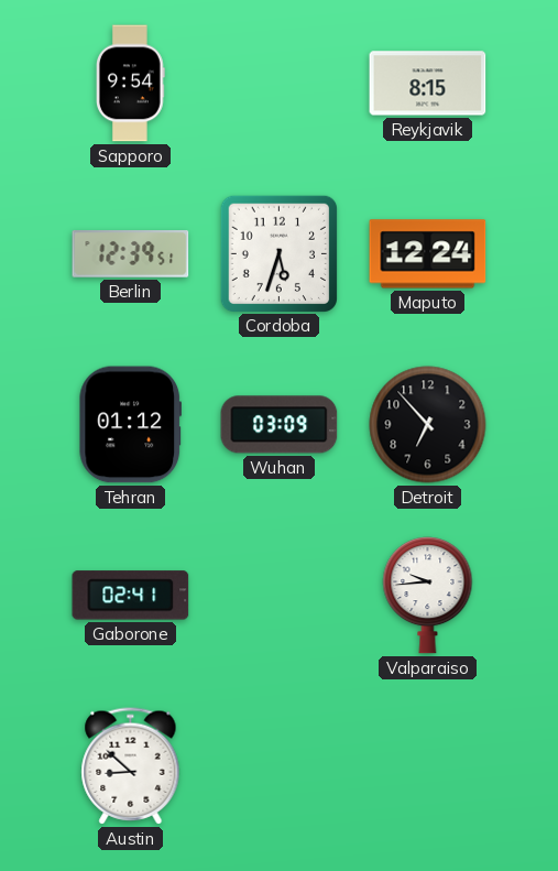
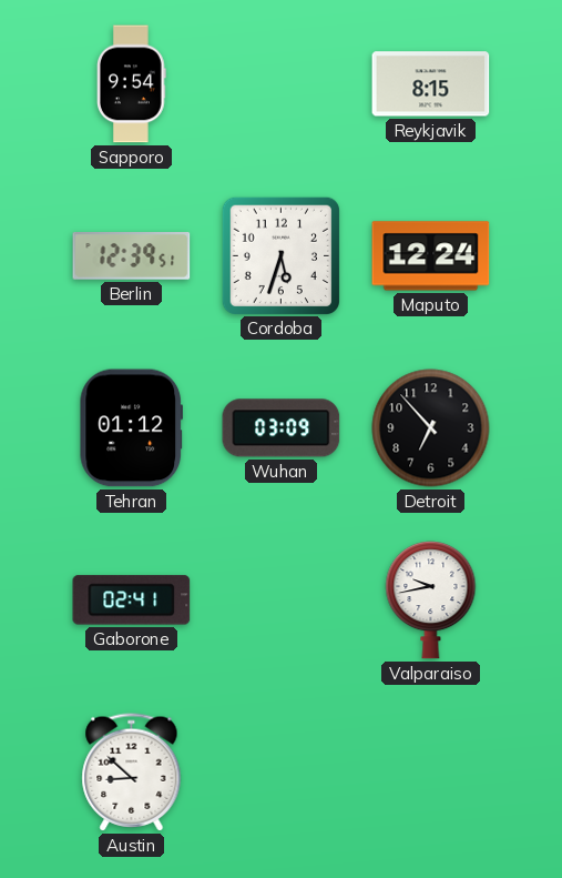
Valparaiso: 9:44 -> 9:43 (431, 601)
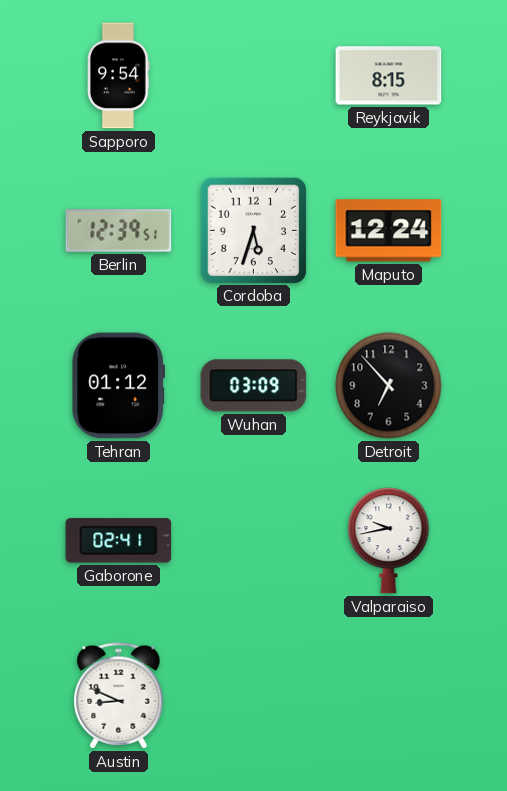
Austin: 8:52 -> 8:49 (119, 696)
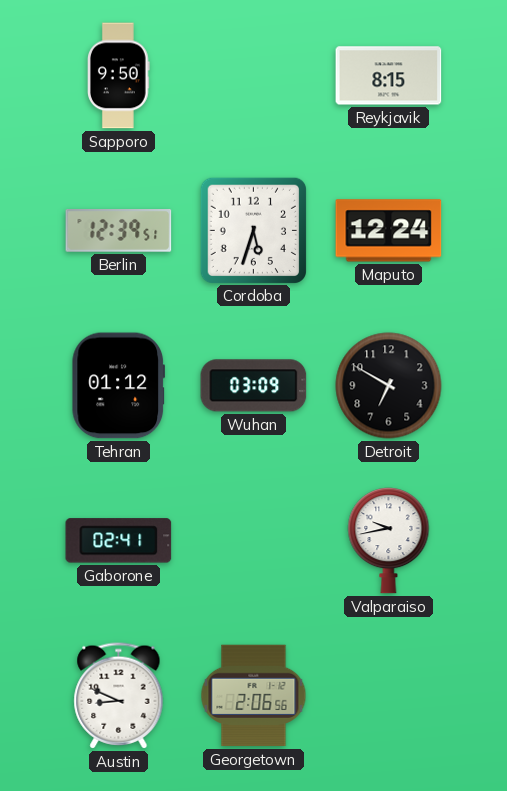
Sapporo: 9:54 -> 9:50 (119, 76)
Detroit: 6:53 -> 6:50 (389, 386)
Georgetown: none -> 2:06 (254, 696)
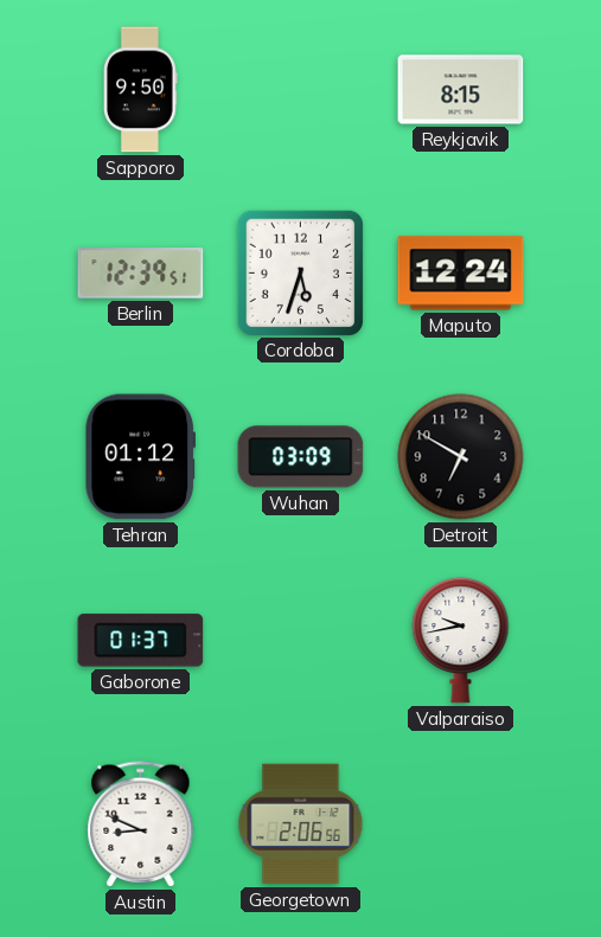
Gaborone: 02:41 -> 01:37 (141, 641)
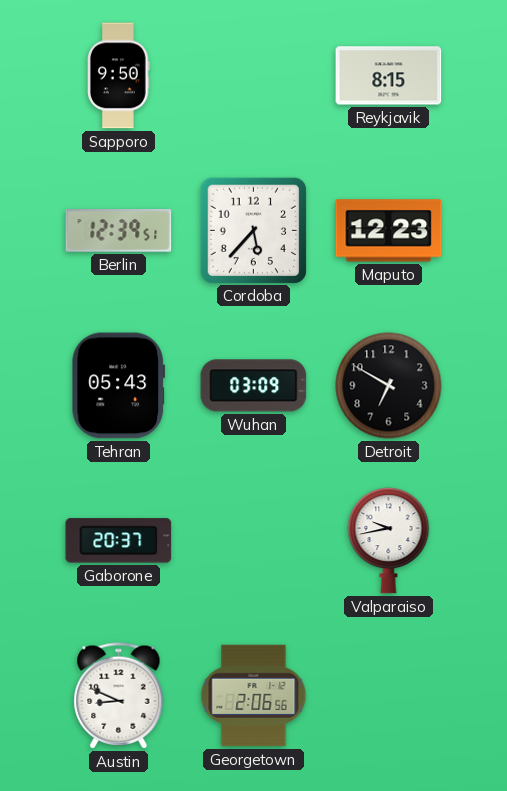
Cordoba: 5:33 -> 5:37 (253, 230)
Maputo: 12:24 -> 12:23 (389, 231)
Tehran: 01:12 -> 05:43 (118, 386)
Gaborone: 01:37 -> 20:37 (119, 541)
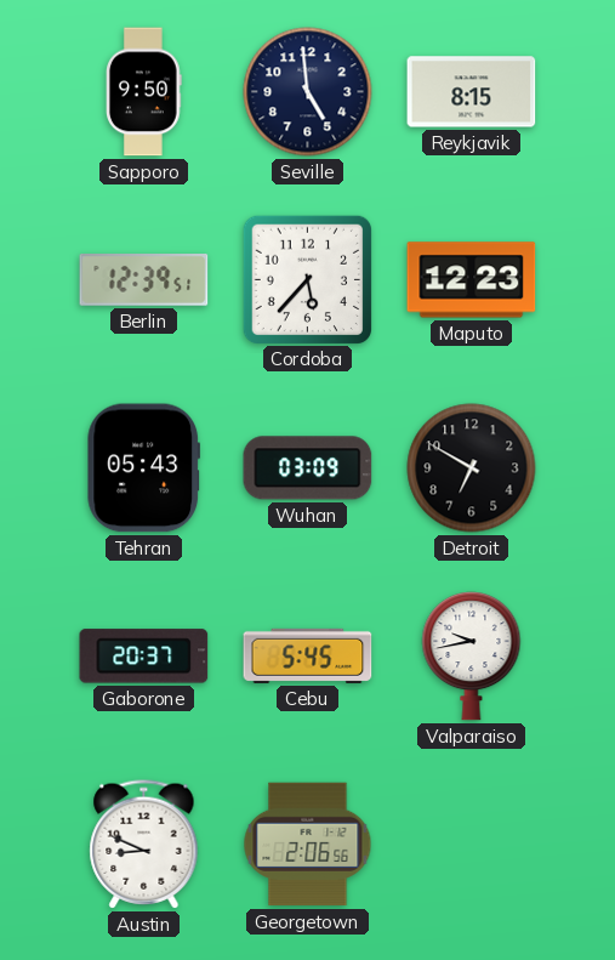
Seville: none -> 4:59 (308, 92)
Cebu: none -> 5:45 (308, 655)
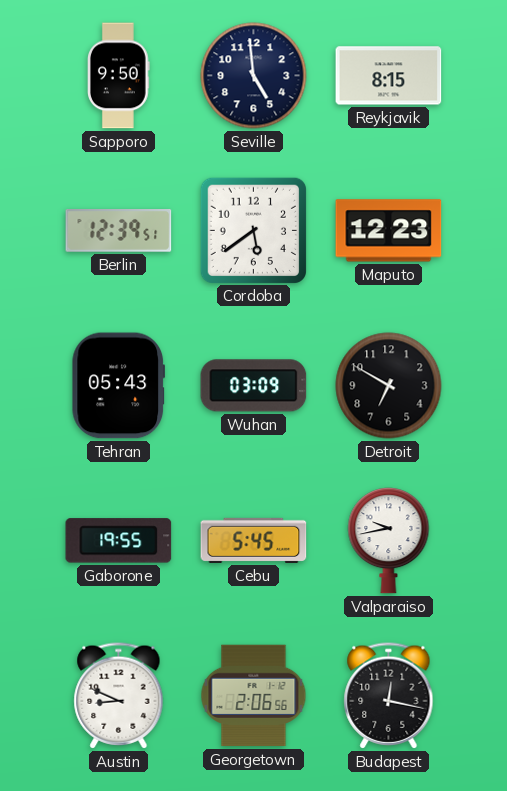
Cordoba: 5:37 -> 5:39 (253, 230)
Gaborone: 20:37 -> 19:55 (119, 541)
Budapest: none -> 12:17 (389, 696)
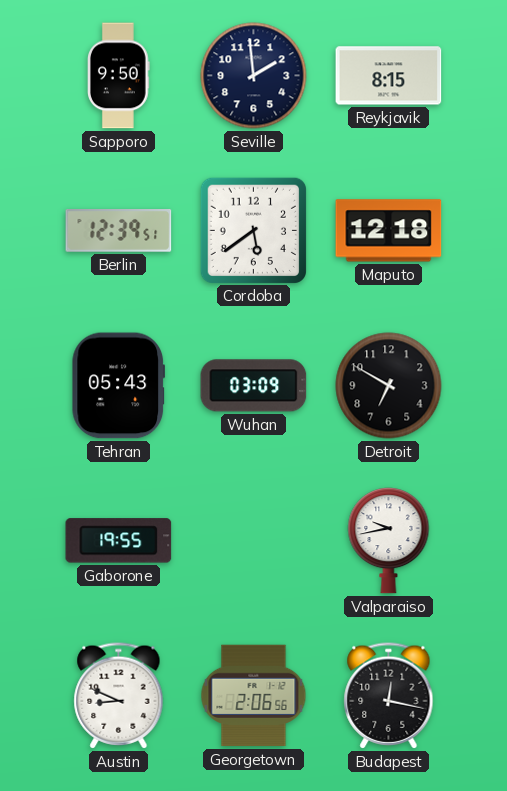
Seville: 4:59 -> 1:59 (254, 76)
Maputo: 12:23 -> 12:18 (389, 231)
Cebu: 5:45 -> none (254, 540)
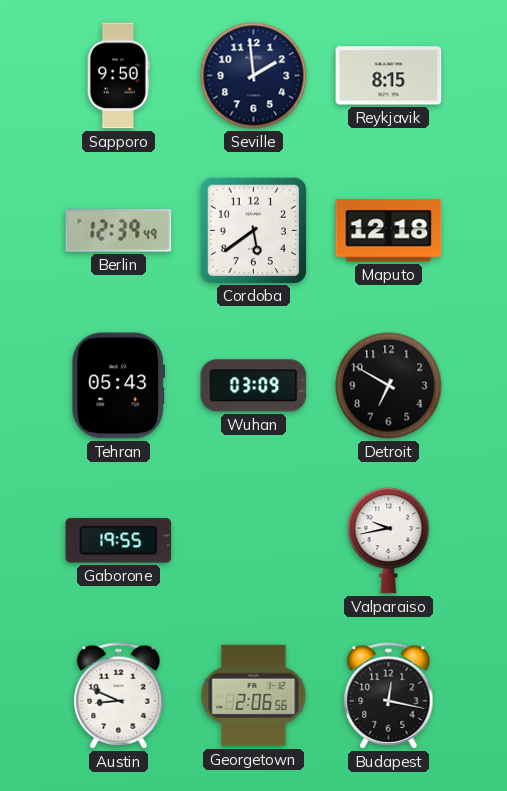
Berlin: 12:39:51 -> 12:39:49 (119, 231)
